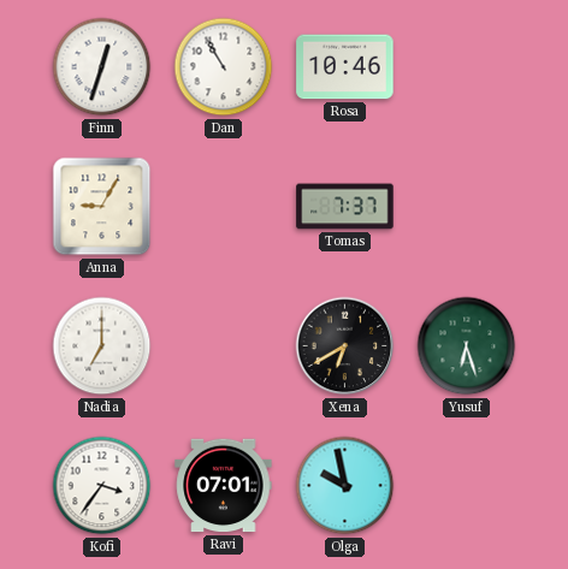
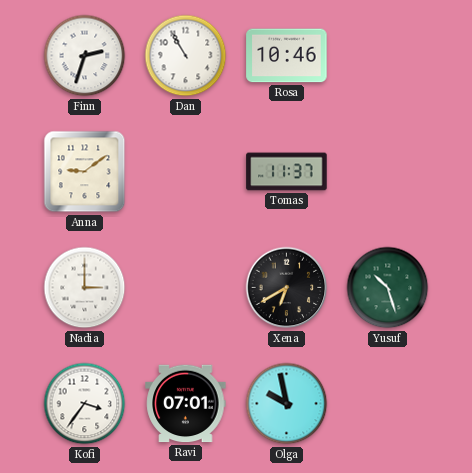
Finn: 12:33 -> 2:33 (85, 56)
Anna: 9:05 -> 9:09 (85, 172)
Tomas: 7:37 -> 11:37 (287, 172)
Nadia: 7:00 -> 3:00 (85, 288)
Yusuf: 6:27 -> 10:27 (388, 288)
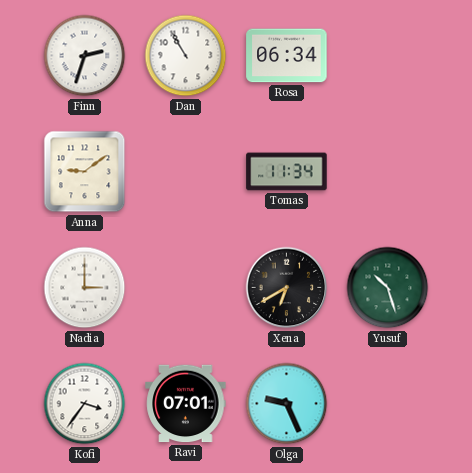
Rosa: 10:46 -> 06:34 (287, 56)
Tomas: 11:37 -> 11:34 (287, 172)
Olga: 9:58 -> 9:26 (287, 404)
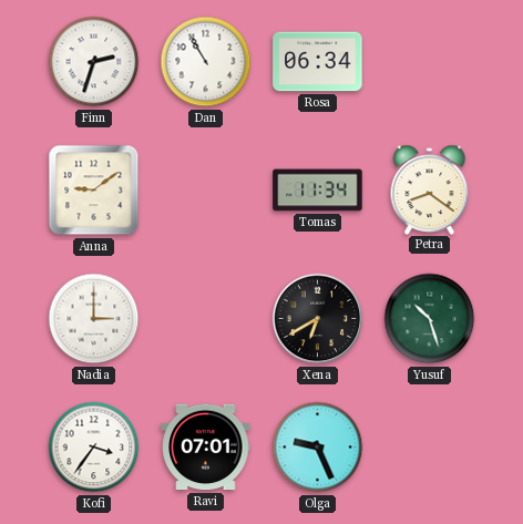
Petra: none -> 8:21 (430, 189)
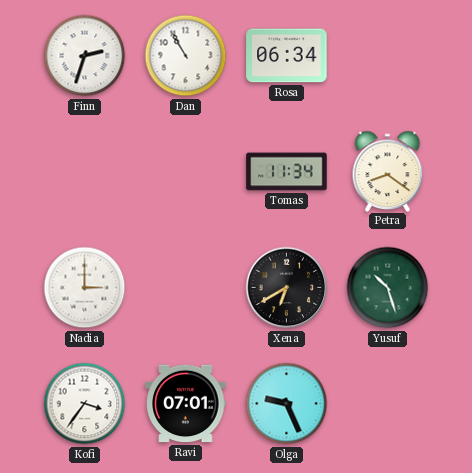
Anna: 9:09 -> none (94, 191)
